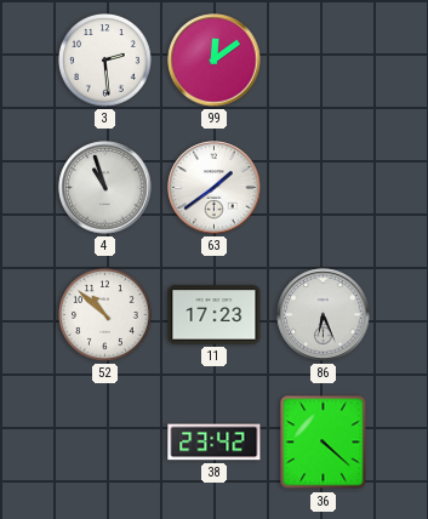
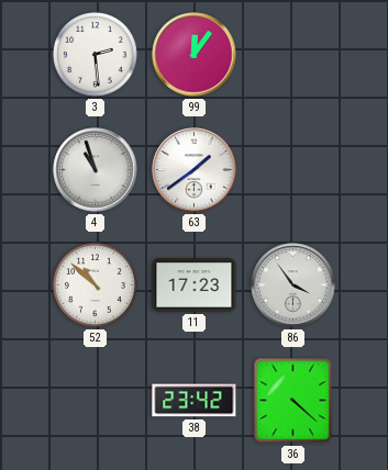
99: 12:09 -> 12:06 (195, 55)
86: 6:26 -> 3:54 (293, 286)
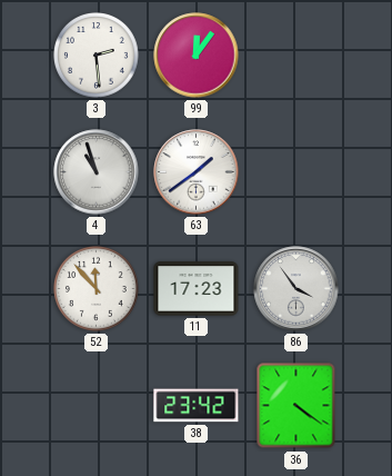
52: 10:52 -> 11:53 (97, 289)
36: 4:22 -> 4:21 (296, 406)
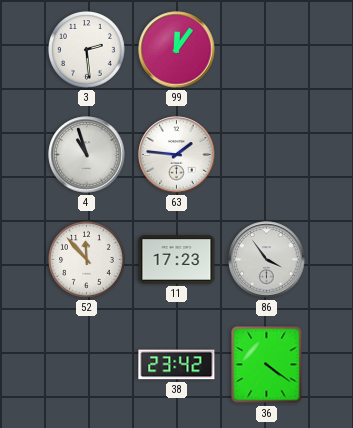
63: 1:39 -> 1:46 (177, 155)
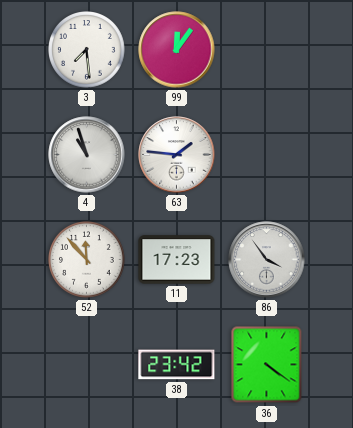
3: 2:29 -> 7:29 (87, 50)
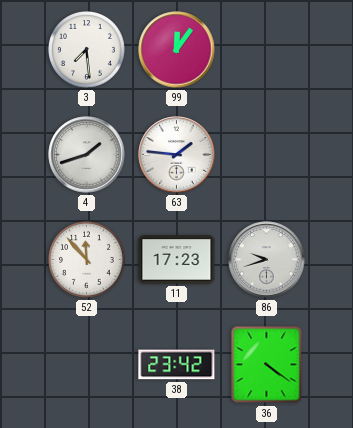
4: 10:57 -> 1:42 (87, 155)
86: 3:54 -> 9:42 (267, 260)
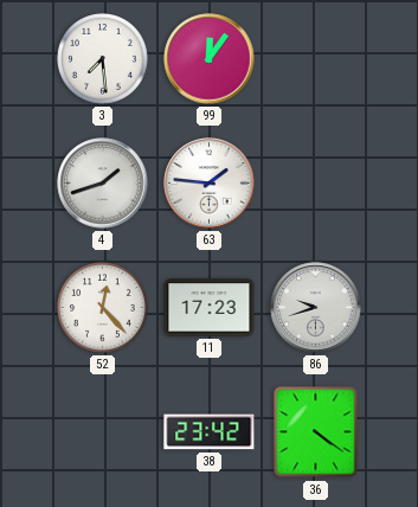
52: 11:53 -> 12:23 (103, 308)
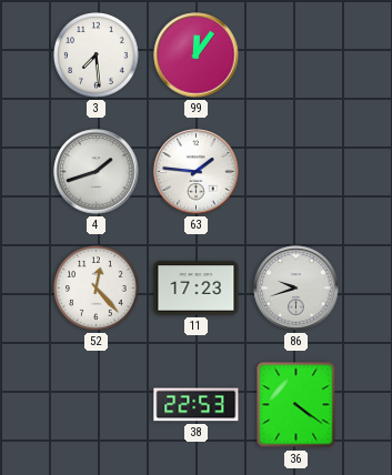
38: 23:42 -> 22:53 (197, 405)
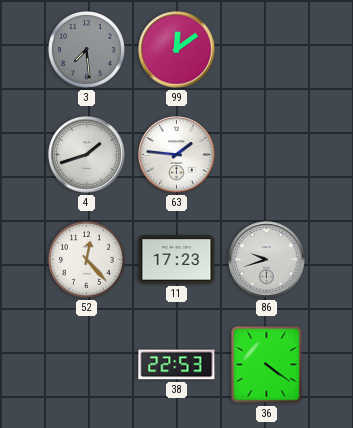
3 dial: white -> grey (87, 50)
99: 12:06 -> 12:09 (177, 50)
